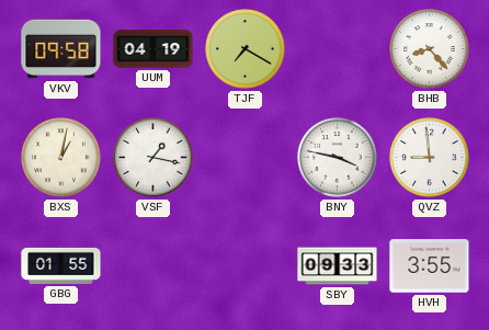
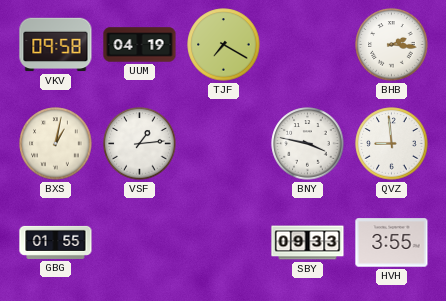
BHB: 8:23 -> 2:16 (392, 45)
VSF: 1:17 -> 1:14 (140, 144)
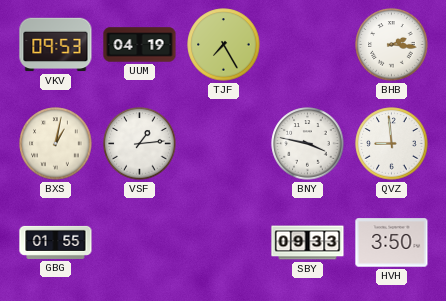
VKV: 09:58 -> 09:53 (56, 45)
TJF: 7:20 -> 7:25 (224, 45)
HVH: 3:55 -> 3:50 (392, 243)
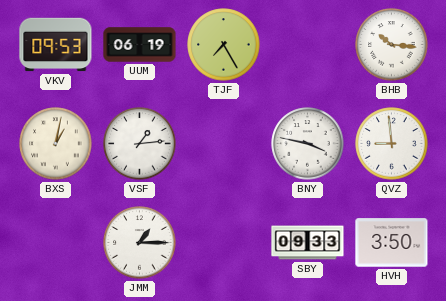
UUM: 04:19 -> 06:19 (140, 45)
BHB: 2:16 -> 10:16 (392, 45)
GBG: 01:55 -> none (56, 242)
JMM: none -> 1:15 (140, 243)
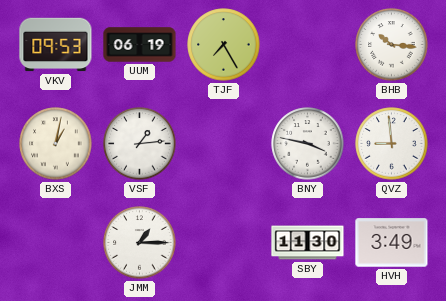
SBY: 09:33 -> 11:30 (308, 243)
HVH: 3:50 -> 3:49 (392, 243)
